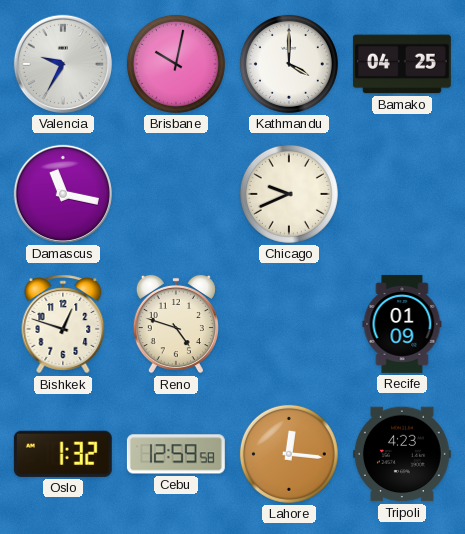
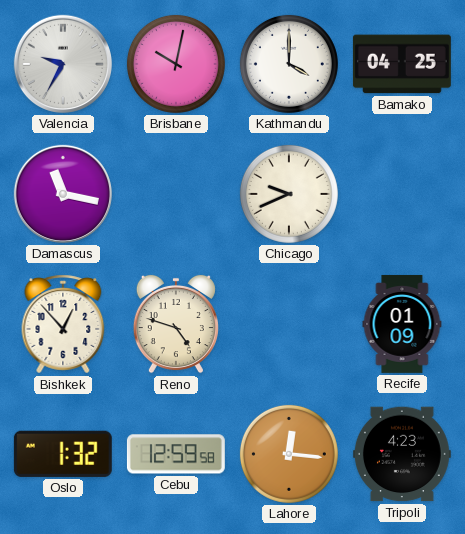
Bishkek: 12:48 -> 12:53 (63, 324)
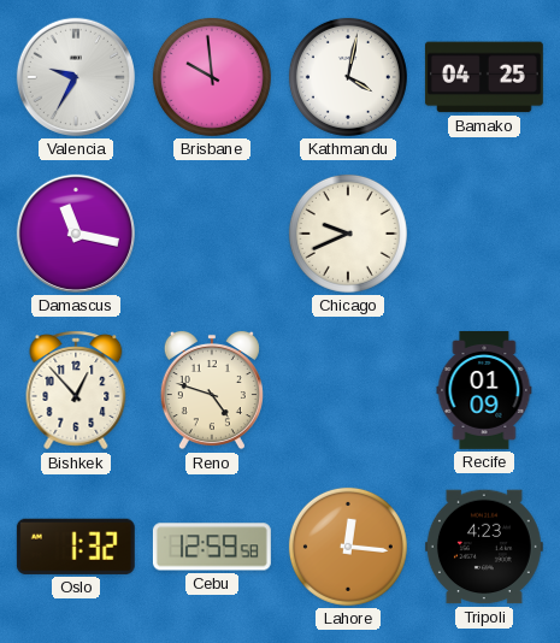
Brisbane: 10:02 -> 9:59 (212, 77)
Kathmandu: 4:00 -> 4:02 (348, 77)
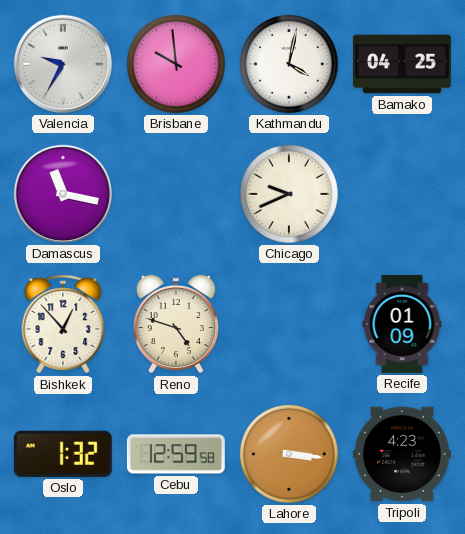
Lahore: 12:16 -> 3:16 (289, 454)
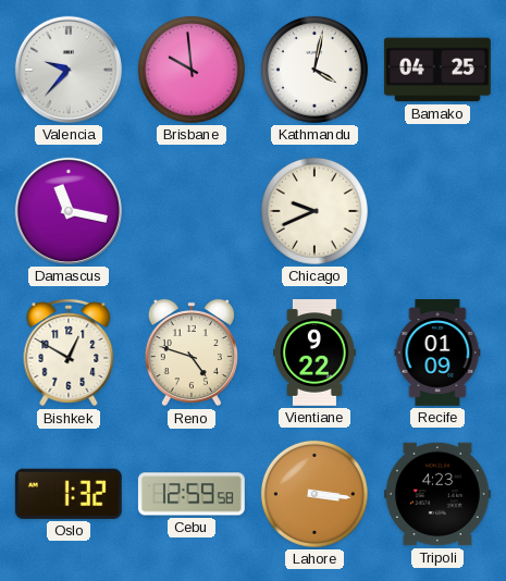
Valencia: 9:35 -> 9:37 (69, 70)
Bishkek: 12:53 -> 12:50 (69, 353)
Vientiane: none -> 9:22 (316, 353)
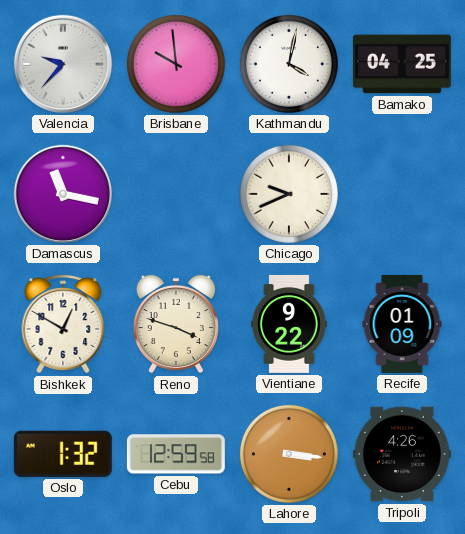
Reno: 4:48 -> 3:48 (176, 324)
Tripoli: 4:23 -> 4:26 (402, 454)
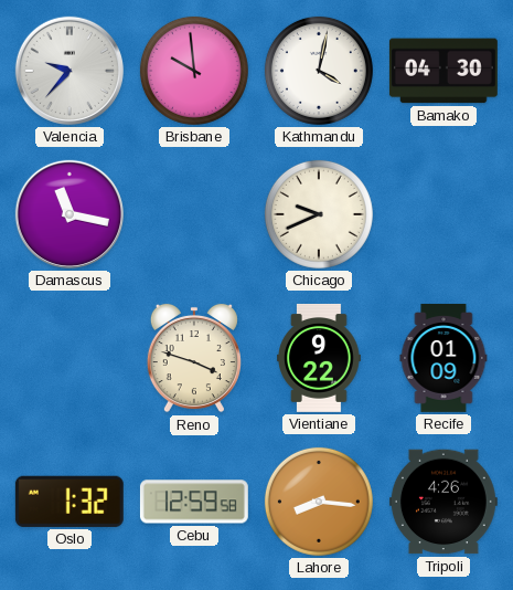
Bamako: 04:25 -> 04:30 (443, 71)
Bishkek: 12:50 -> none (63, 324)
Lahore: 3:16 -> 8:16 (319, 502)
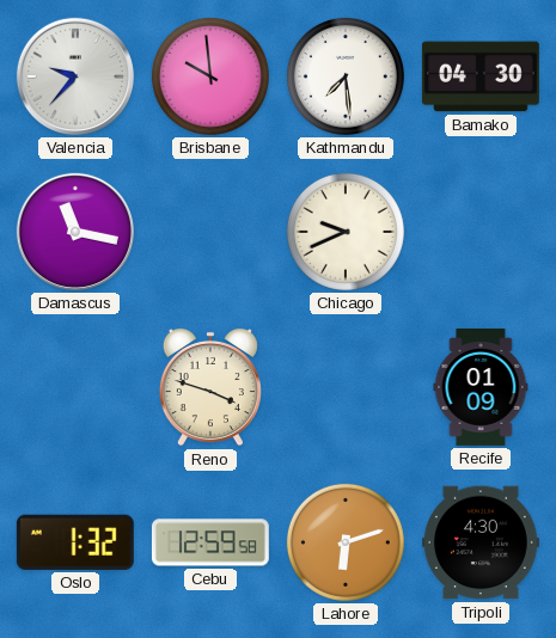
Kathmandu: 4:02 -> 7:29 (346, 76)
Vientiane: 9:22 -> none (320, 358)
Lahore: 8:16 -> 6:12 (346, 542)
Tripoli: 4:26 -> 4:30 (481, 542)
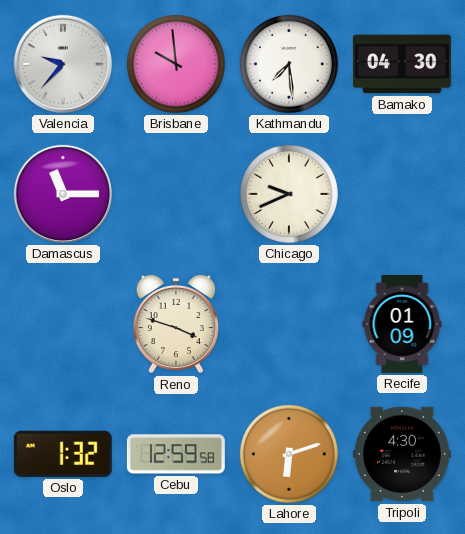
Damascus: 11:17 -> 11:15 (63, 194)
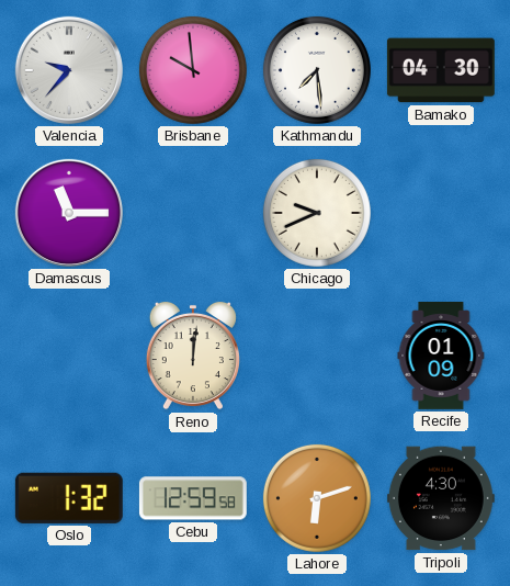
Reno: 3:48 -> 12:01 (193, 356)
